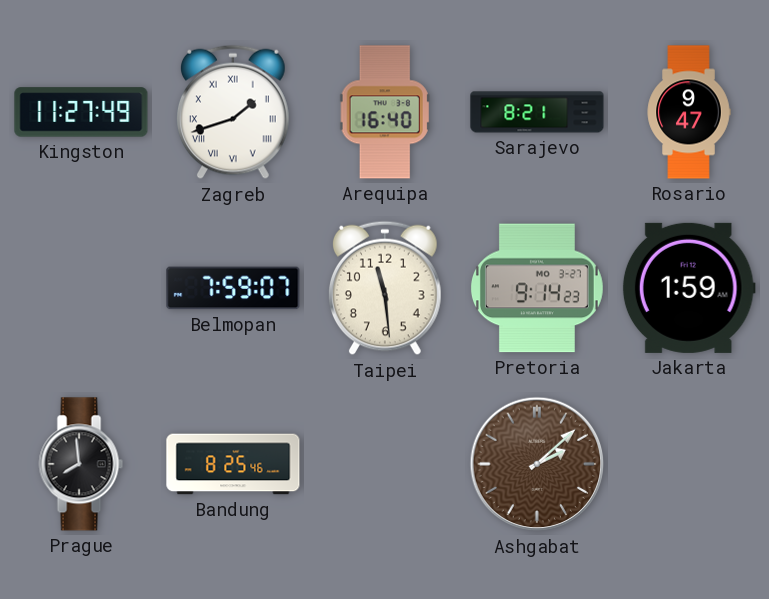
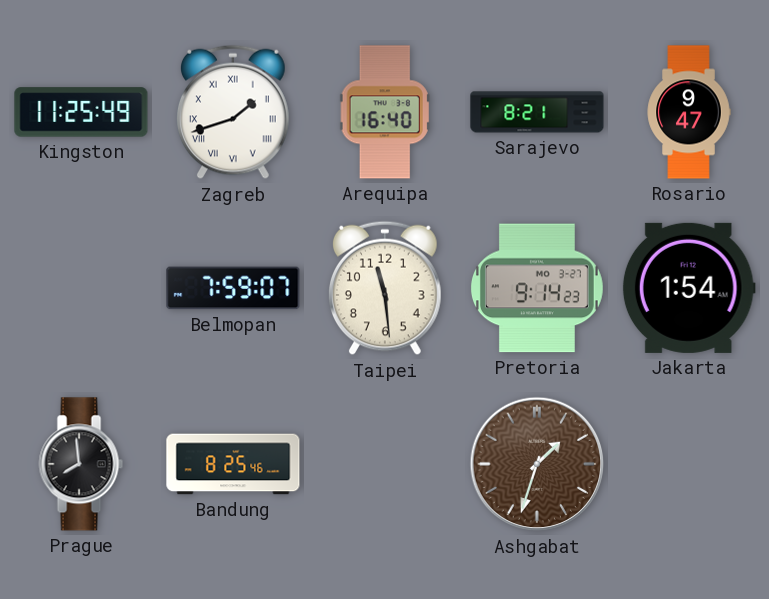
Kingston: 11:27 -> 11:25 (81, 112)
Jakarta: 1:59 -> 1:54 (689, 288)
Ashgabat: 2:08 -> 1:33 (537, 464)
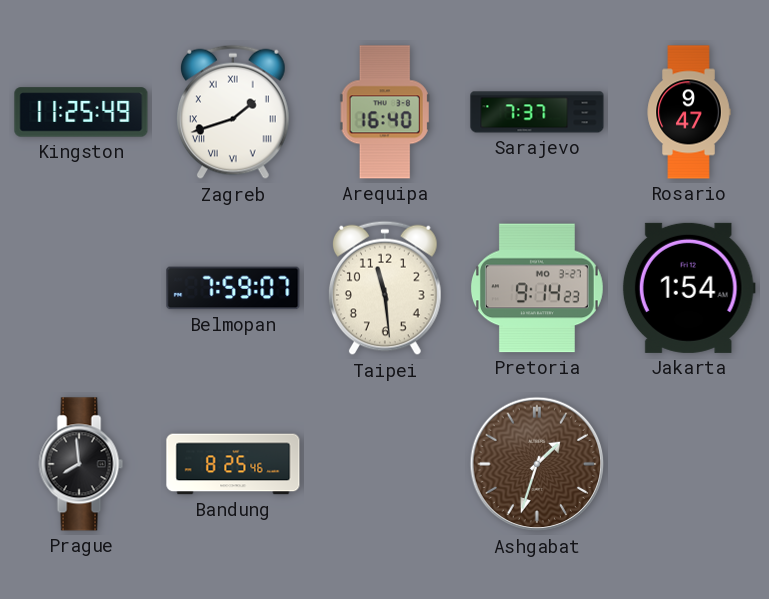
Sarajevo: 8:21 -> 7:37 (537, 112)
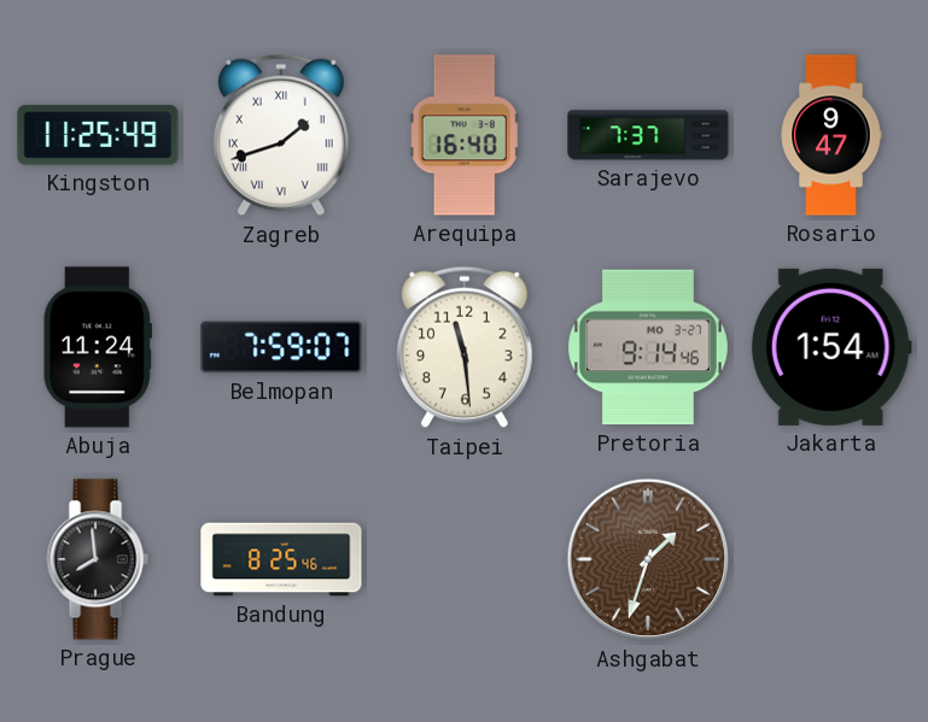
Abuja: none -> 11:24 (98, 347)
Pretoria: 9:14:23 -> 9:14:46 (648, 347)
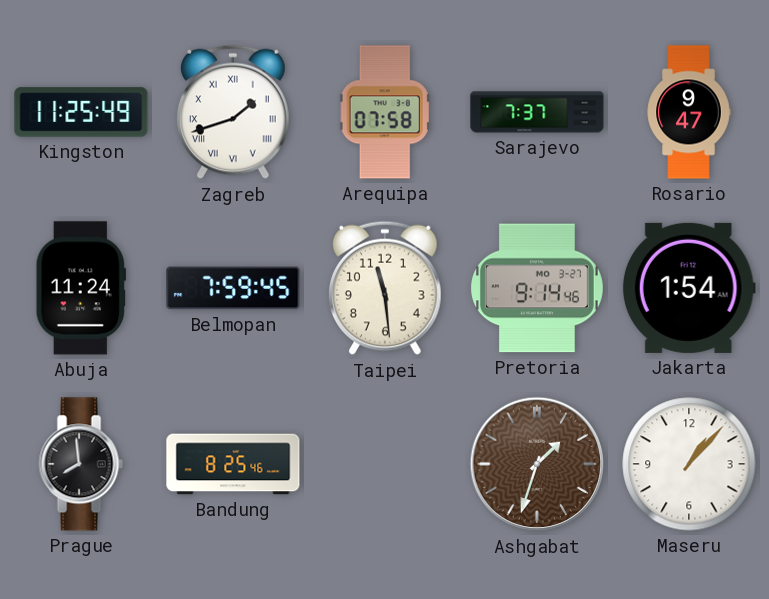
Arequipa: 16:40 -> 07:58 (385, 112)
Belmopan: 7:59:07 -> 7:59:45 (233, 288)
Maseru: none -> 1:07 (689, 464)
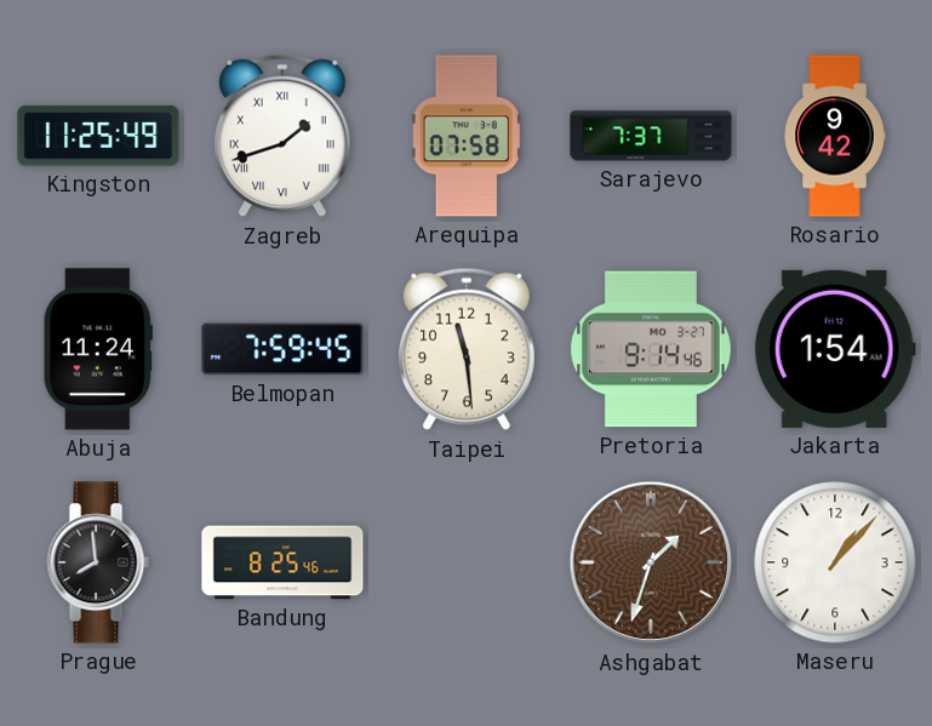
Rosario: 9:47 -> 9:42 (835, 136)
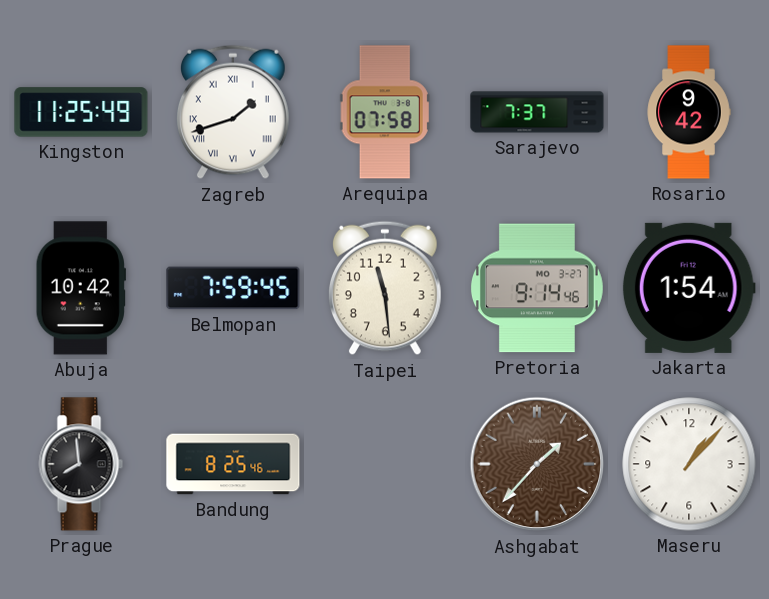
Abuja: 11:24 -> 10:42 (81, 288)
Ashgabat: 1:33 -> 1:37 (537, 464)
